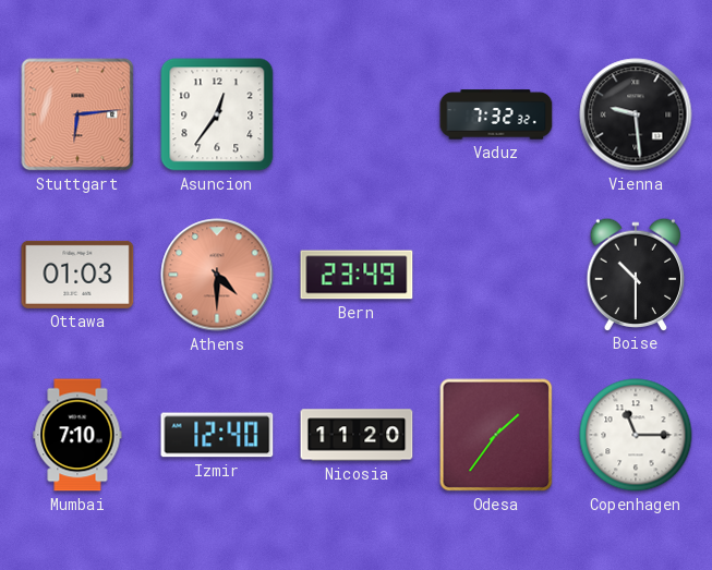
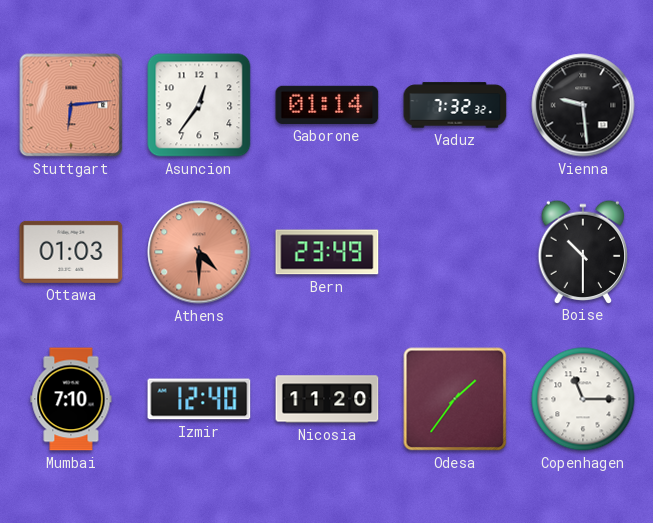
Gaborone: none -> 01:14 (327, 105)
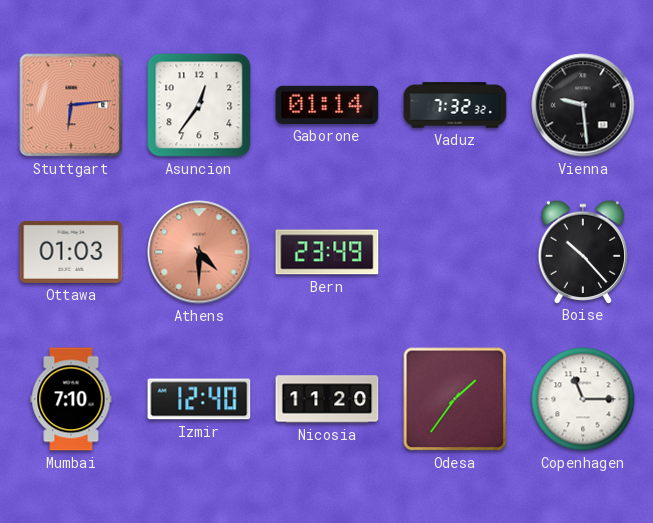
Boise: 10:30 -> 10:23 (583, 251)
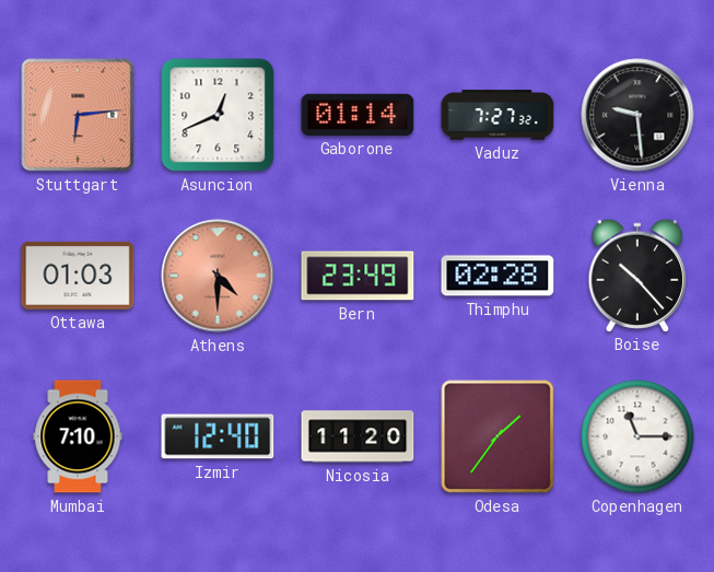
Asuncion: 12:36 -> 12:41 (218, 115)
Vaduz: 7:32 -> 7:27 (498, 115)
Thimphu: none -> 02:28 (498, 276)
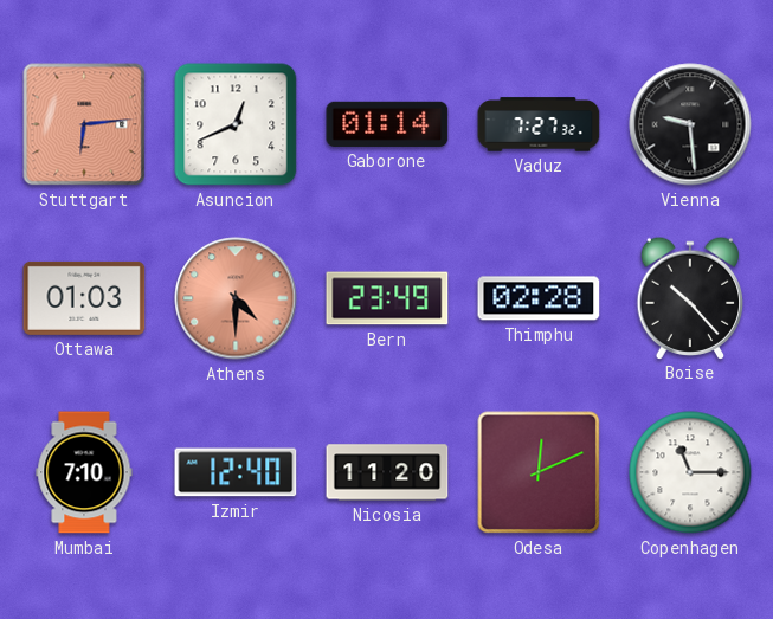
Odesa: 1:36 -> 12:11 (539, 472)
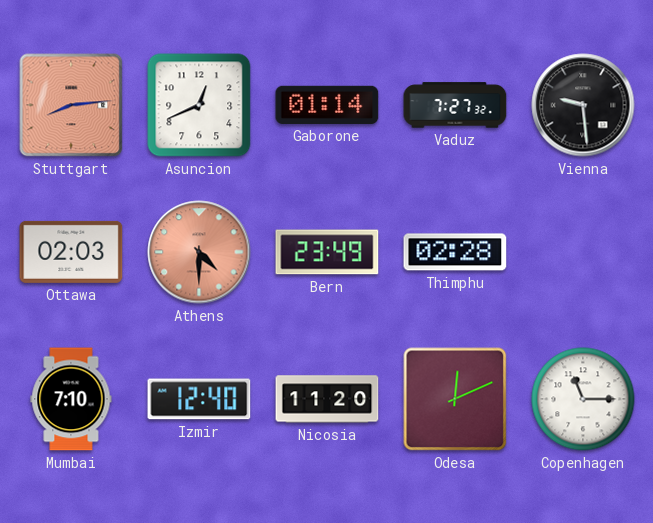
Stuttgart: 6:14 -> 8:14 (71, 105)
Ottawa: 01:03 -> 02:03 (71, 252)
Boise: 10:23 -> none (690, 297)
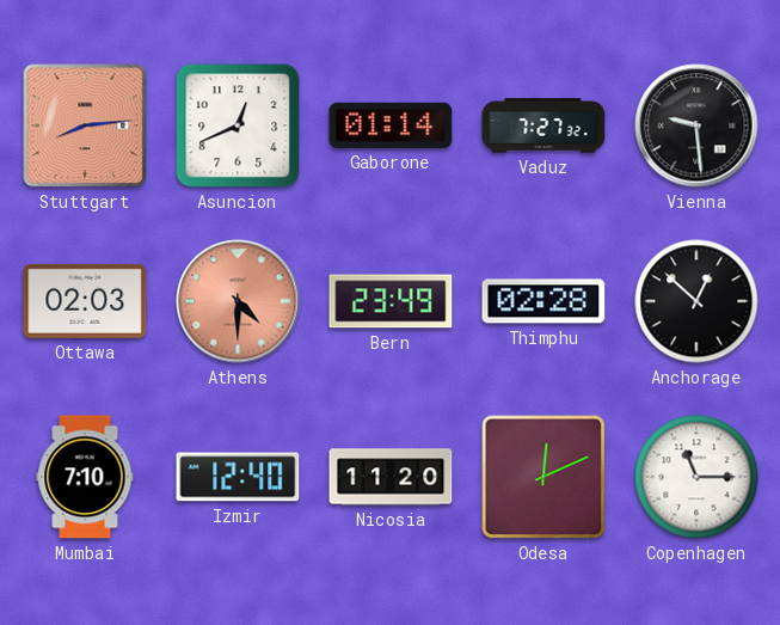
Anchorage: none -> 12:52 (696, 301)
